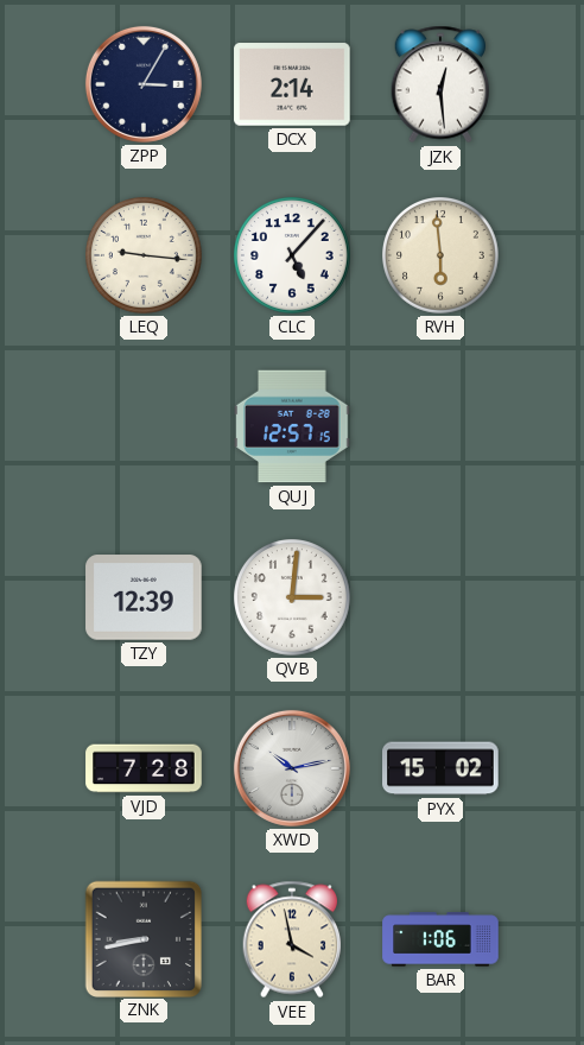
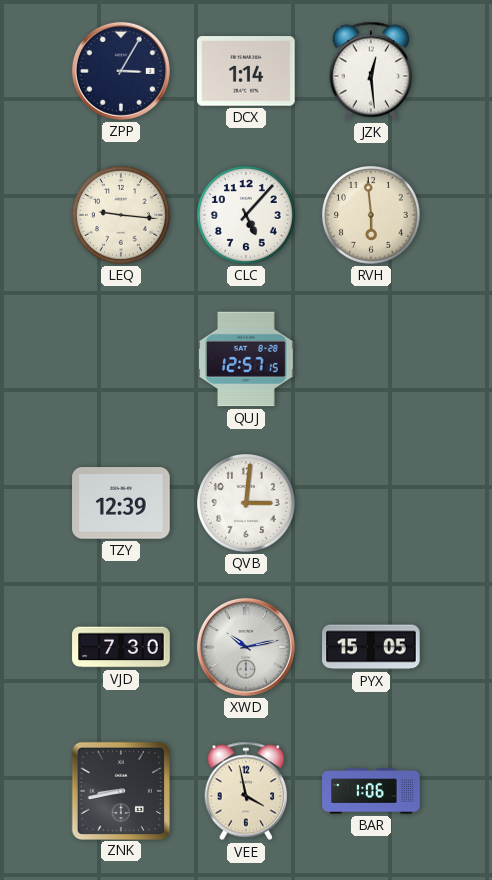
DCX: 2:14 -> 1:14 (246, 71)
VJD: 7:28 -> 7:30 (121, 647)
PYX: 15:02 -> 15:05 (371, 647)
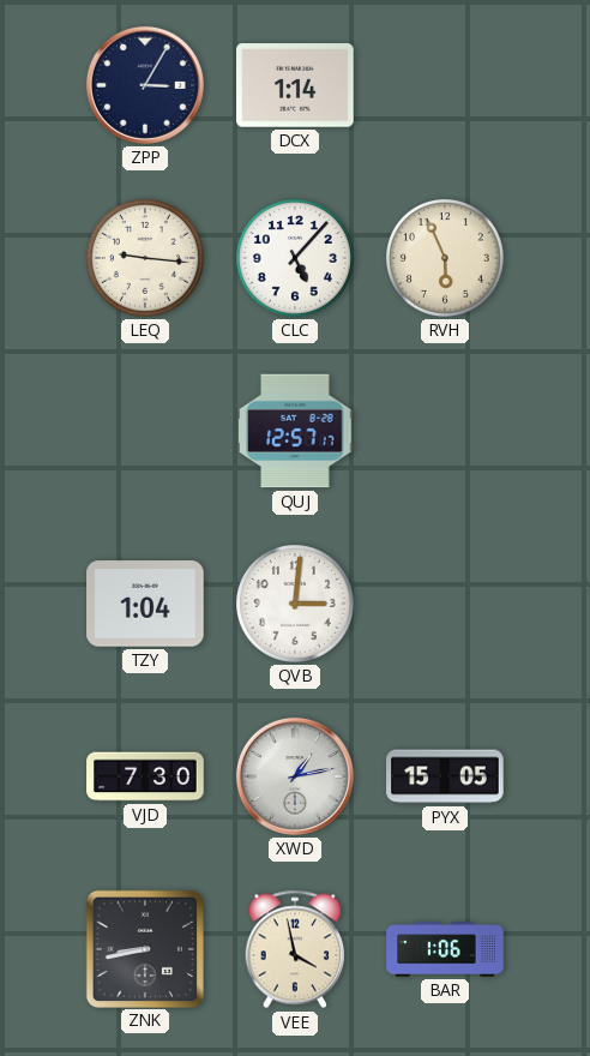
JZK: 12:29 -> none (371, 71)
RVH: 5:59 -> 5:56 (446, 259)
QUJ: 12:57:15 -> 12:57:17 (295, 431)
TZY: 12:39 -> 1:04 (145, 604)
XWD: 10:13 -> 1:13 (295, 776)
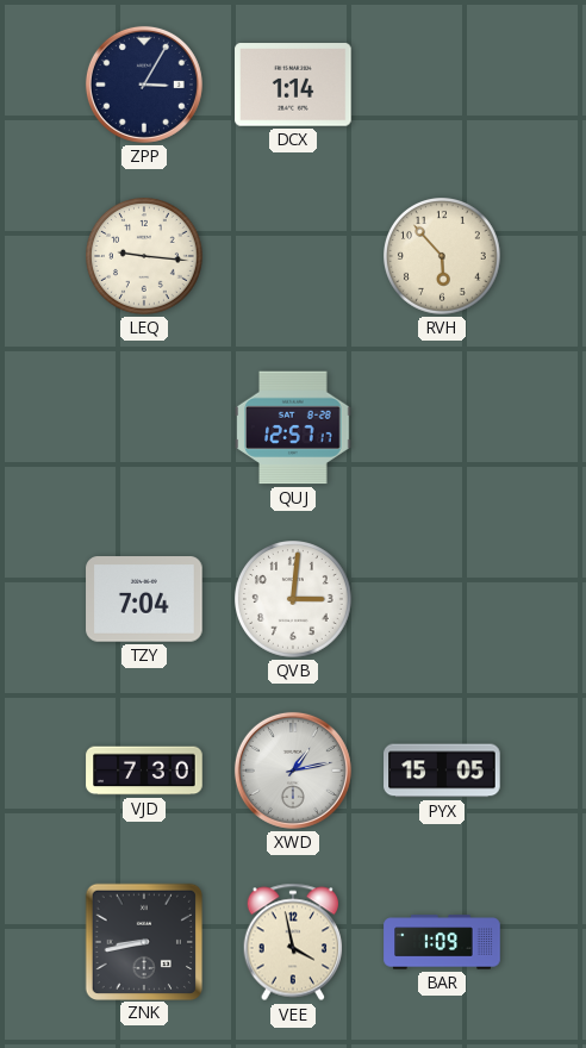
CLC: 5:07 -> none (296, 259)
RVH: 5:56 -> 5:53 (443, 257)
TZY: 1:04 -> 7:04 (144, 599)
BAR: 1:06 -> 1:09 (442, 942)
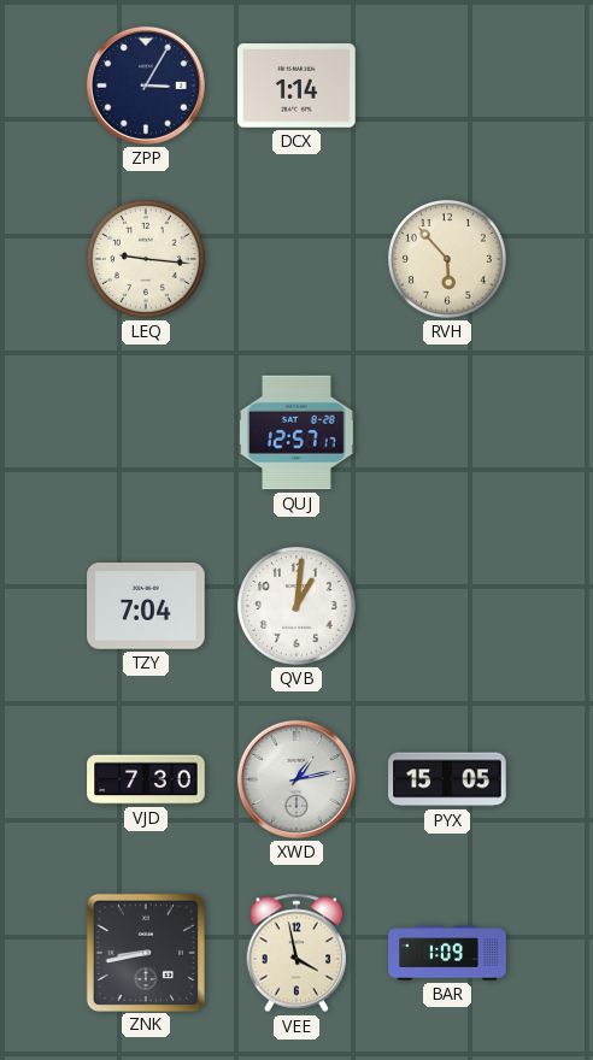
QVB: 3:01 -> 1:01 (298, 607)
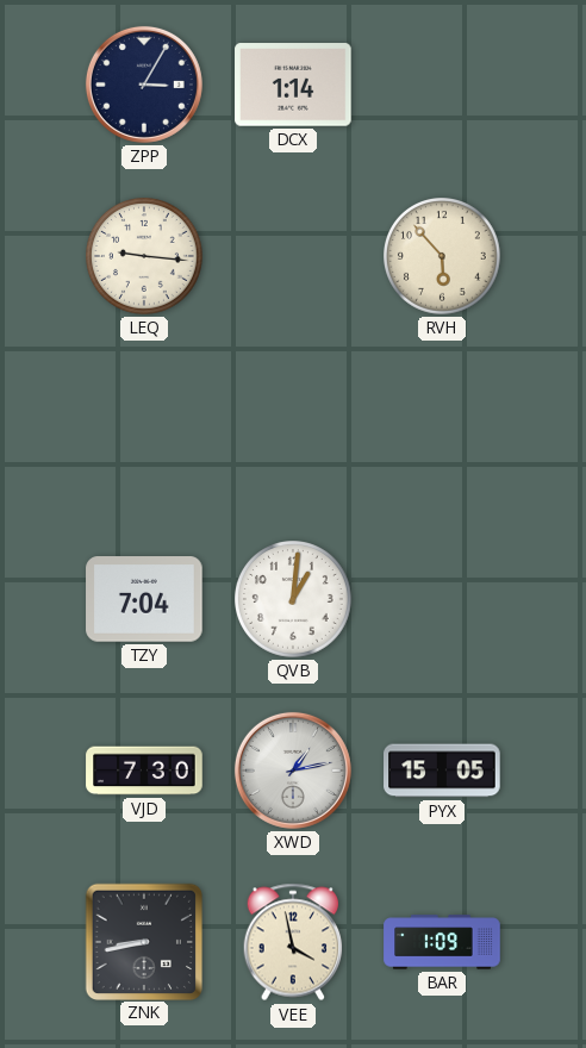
QUJ: 12:57 -> none (296, 432)
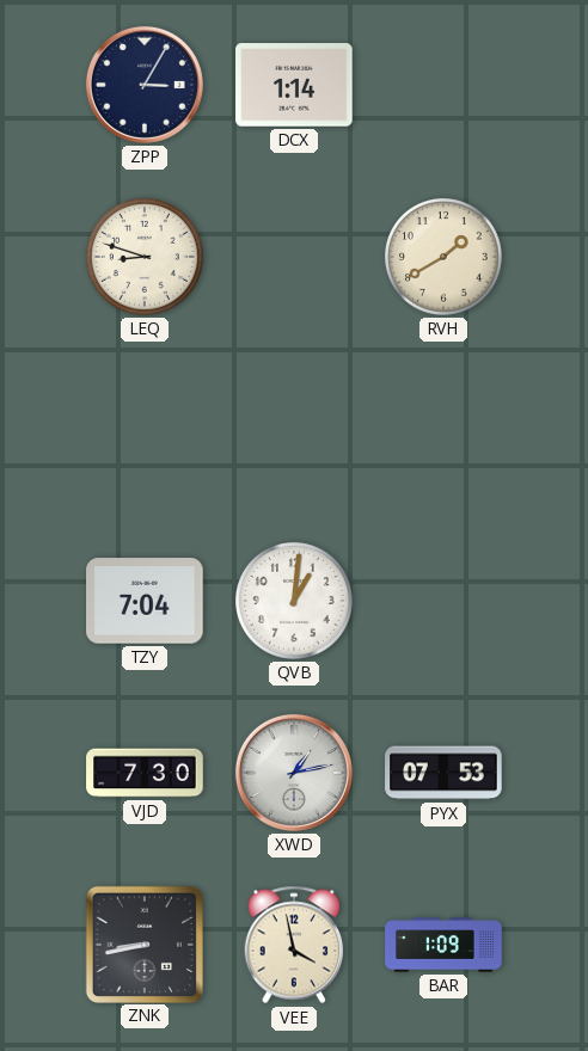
LEQ: 9:16 -> 8:48 (146, 258)
RVH: 5:53 -> 1:40 (445, 258)
PYX: 15:05 -> 07:53 (443, 773)
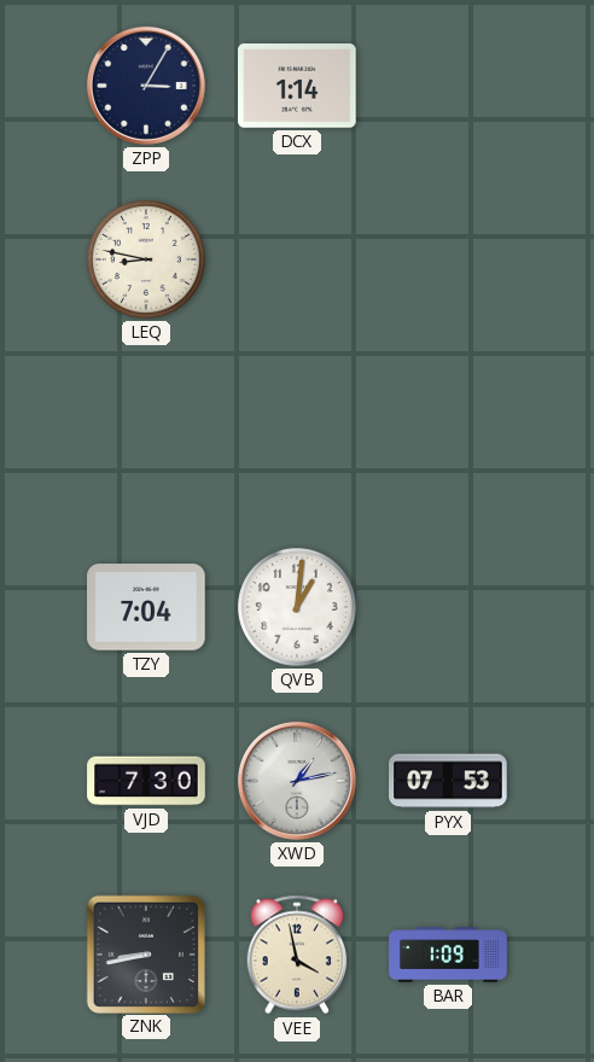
LEQ: 8:48 -> 8:47 (147, 261)
RVH: 1:40 -> none (445, 258)
